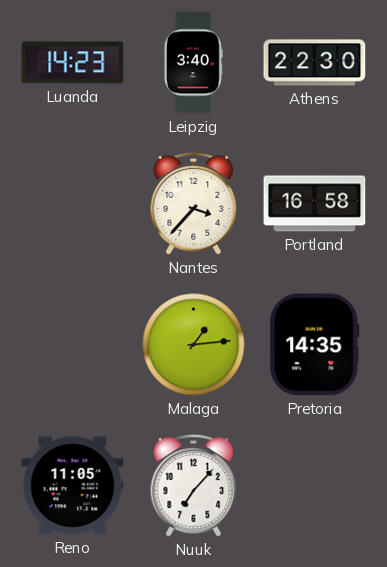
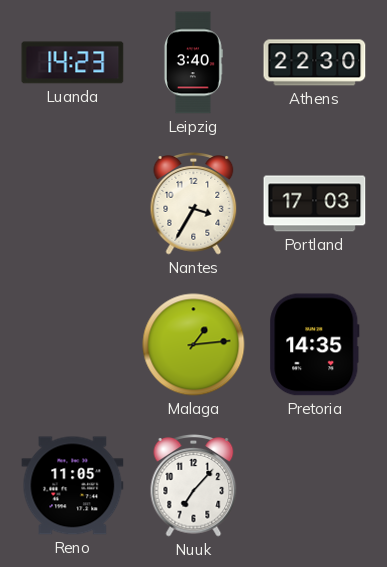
Nantes: 3:37 -> 3:35 (194, 204)
Portland: 16:58 -> 17:03 (315, 204)
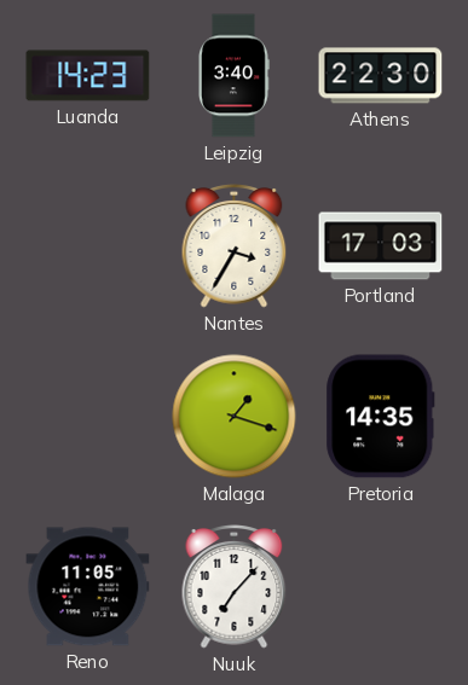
Malaga: 1:14 -> 1:18 (235, 417)
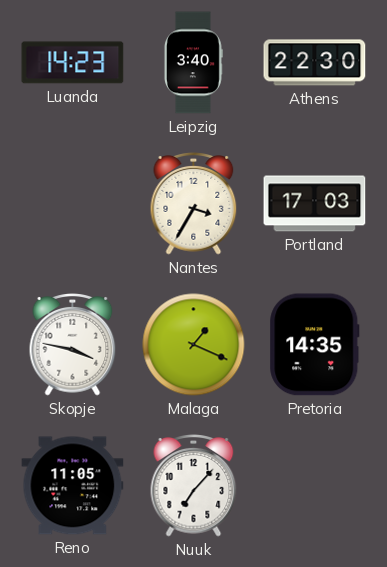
Skopje: none -> 3:47 (73, 345)
Malaga: 1:18 -> 1:19 (194, 345)
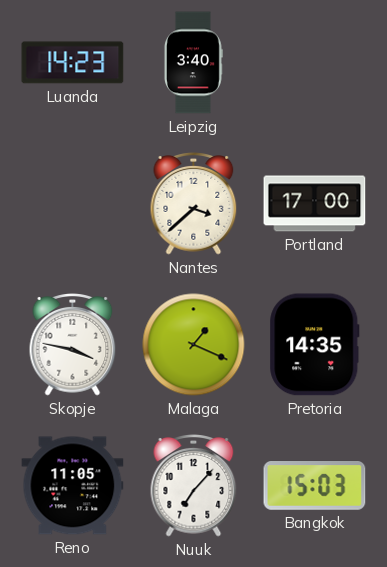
Athens: 22:30 -> none (315, 63)
Nantes: 3:35 -> 3:38 (194, 204)
Portland: 17:03 -> 17:00 (315, 204)
Bangkok: none -> 15:03 (315, 486)
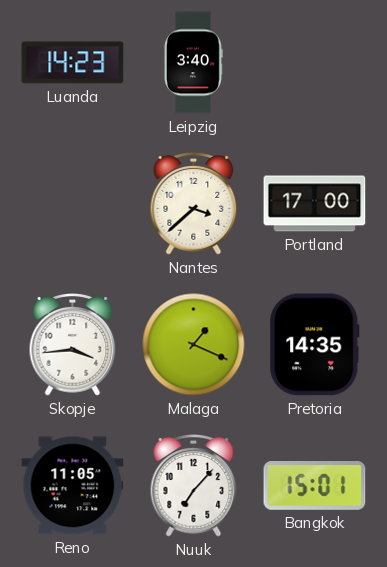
Skopje: 3:47 -> 3:44 (73, 345)
Bangkok: 15:03 -> 15:01 (315, 486)
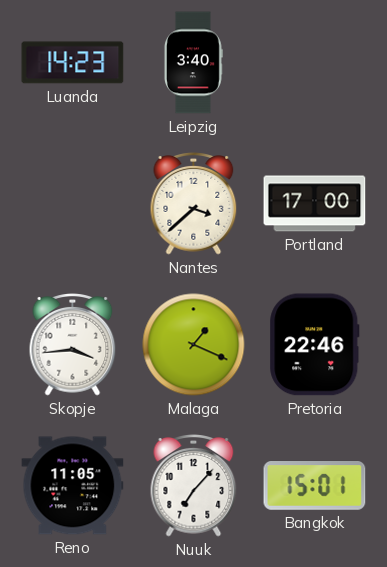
Pretoria: 14:35 -> 22:46 (315, 345)
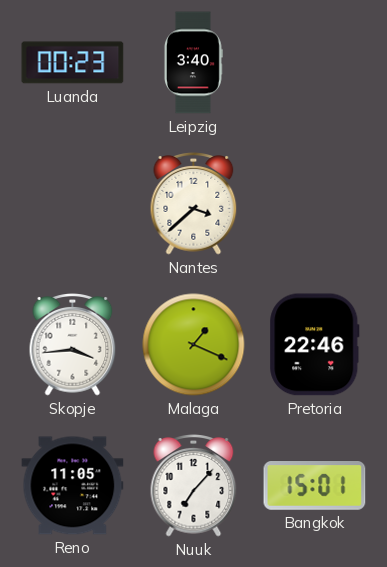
Luanda: 14:23 -> 00:23 (73, 63)
Portland: 17:00 -> none (315, 204)
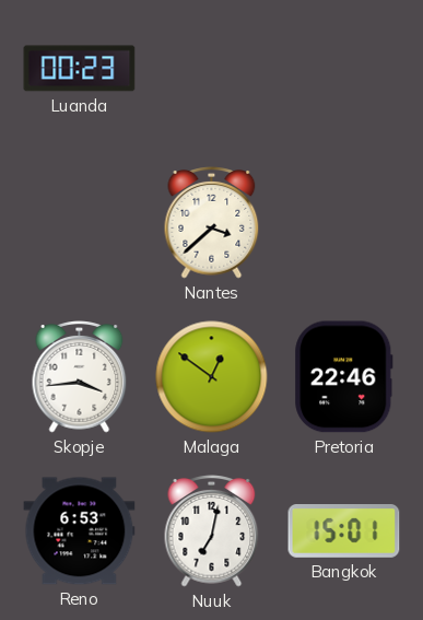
Leipzig: 3:40 -> none (193, 63)
Malaga: 1:19 -> 12:51 (212, 377)
Reno: 11:05 -> 6:53 (80, 531)
Nuuk: 7:07 -> 7:02 (212, 531)
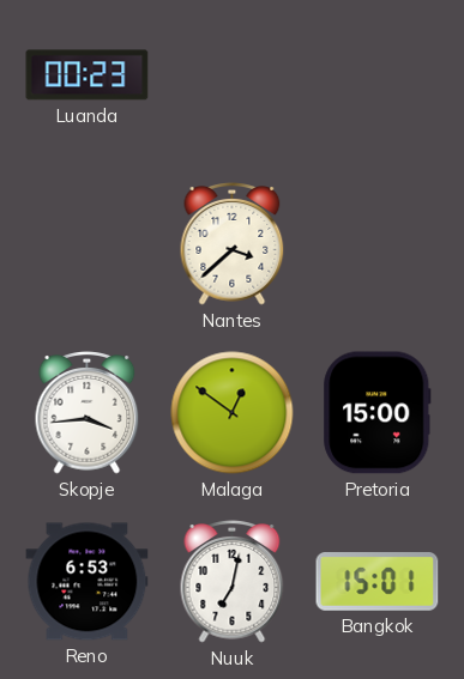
Pretoria: 22:46 -> 15:00 (378, 413)
